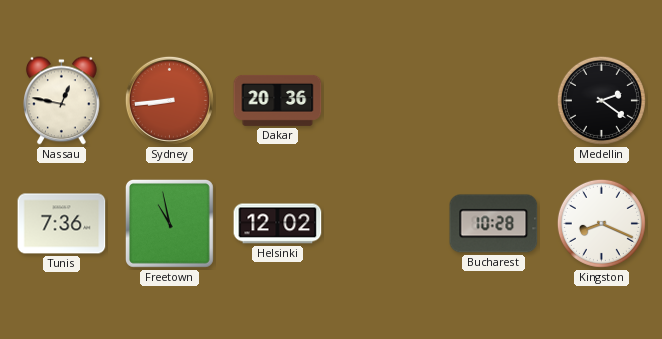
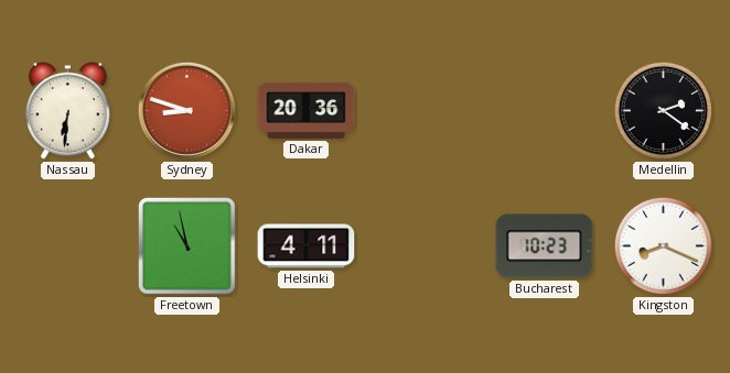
Nassau: 12:47 -> 6:31 (68, 111)
Sydney: 8:44 -> 8:48 (186, 110)
Tunis: 7:36 -> none (62, 224)
Helsinki: 12:02 -> 4:11 (307, 246)
Bucharest: 10:28 -> 10:23 (545, 246)
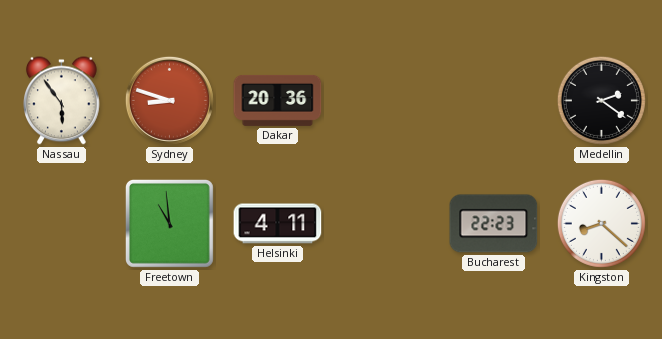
Nassau: 6:31 -> 5:54 (62, 101)
Freetown: 10:58 -> 10:59 (169, 223)
Bucharest: 10:23 -> 22:23 (494, 224)
Kingston: 8:19 -> 8:22 (601, 223)
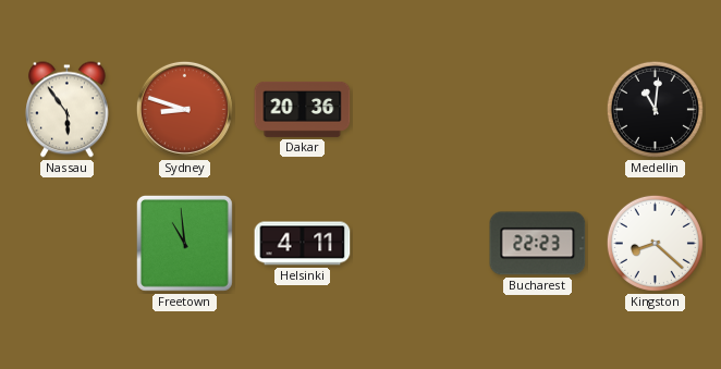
Medellin: 2:21 -> 11:01 (655, 109)
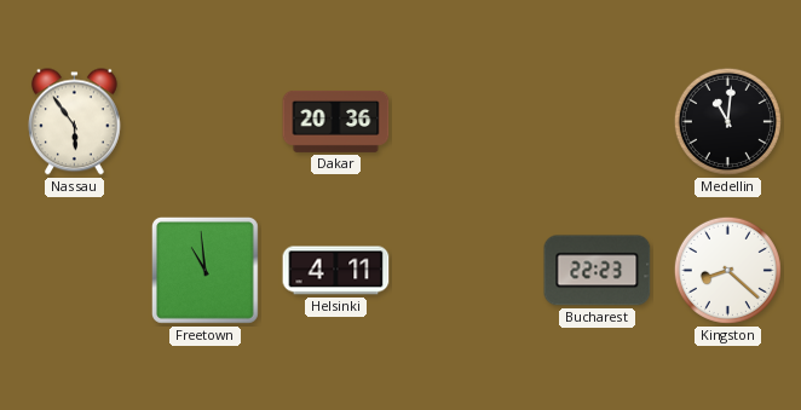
Sydney: 8:48 -> none (184, 109)
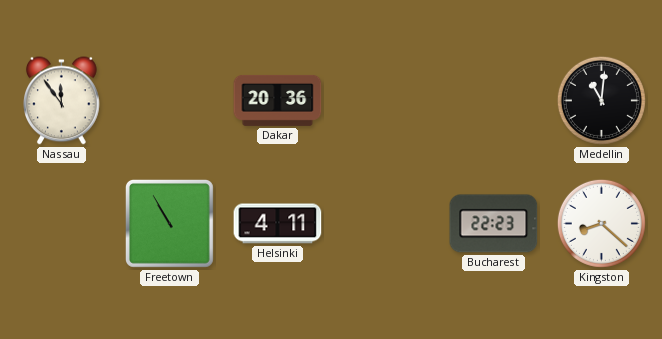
Nassau: 5:54 -> 11:54 (62, 101)
Freetown: 10:59 -> 10:55 (169, 223)
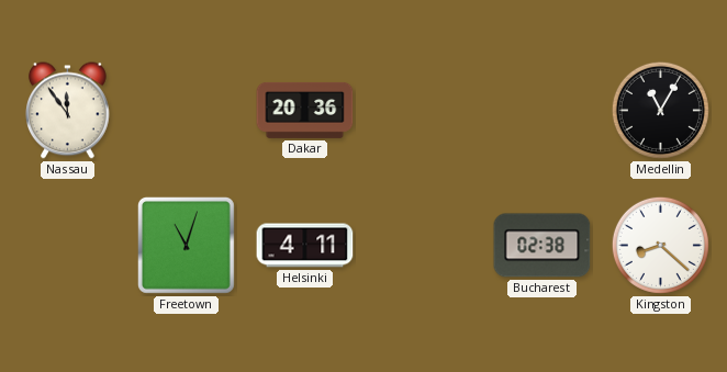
Medellin: 11:01 -> 11:05 (660, 110)
Freetown: 10:55 -> 11:03 (186, 245)
Bucharest: 22:23 -> 02:38 (543, 246)
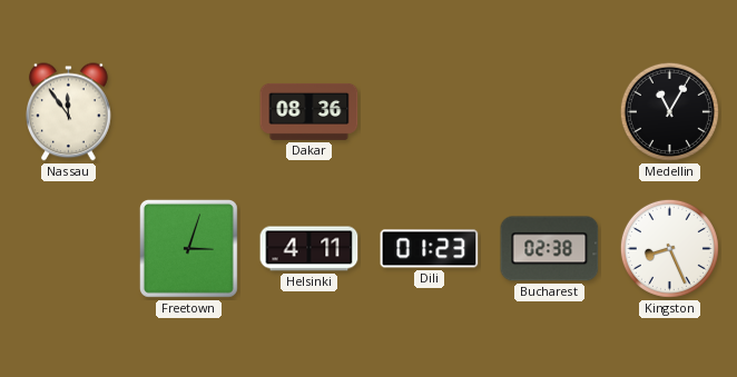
Dakar: 20:36 -> 08:36 (309, 111)
Freetown: 11:03 -> 3:03 (188, 248)
Dili: none -> 01:23 (430, 249)
Kingston: 8:22 -> 8:26 (669, 248)
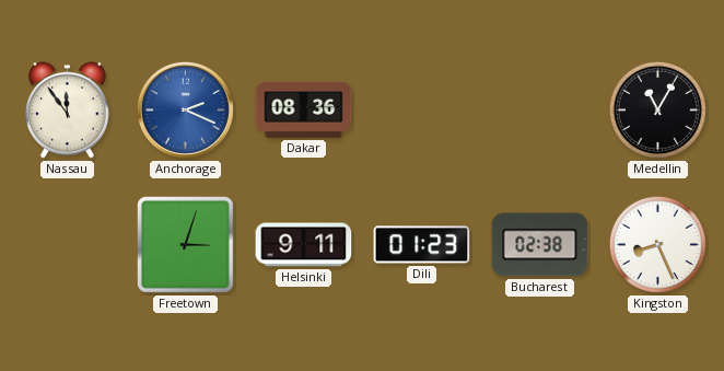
Anchorage: none -> 2:19 (185, 109)
Helsinki: 4:11 -> 9:11 (304, 245)
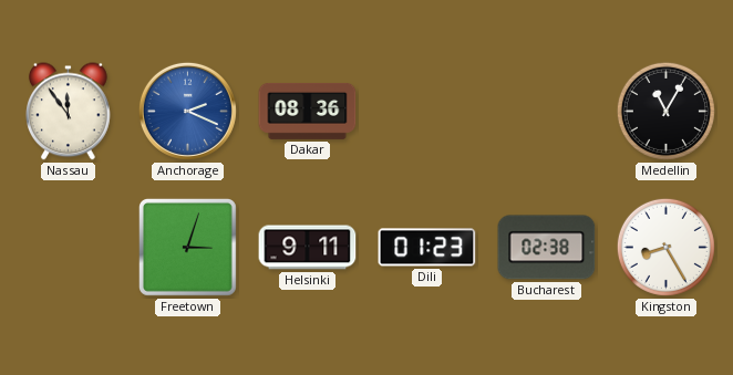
Kingston: 8:26 -> 8:25 (665, 247)
